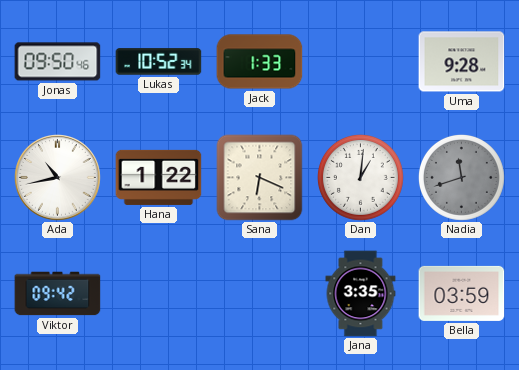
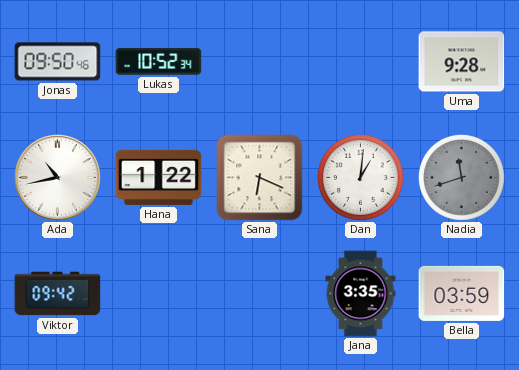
Jack: 1:33 -> none (260, 62)
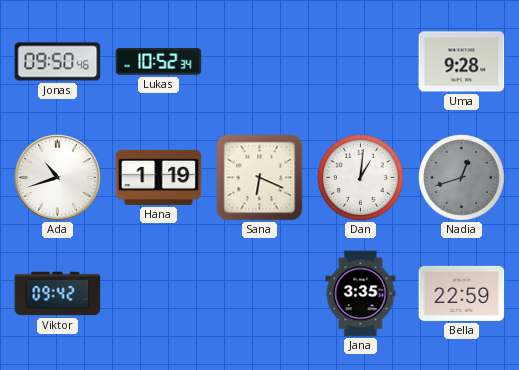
Ada: 10:43 -> 10:42 (58, 178)
Hana: 1:22 -> 1:19 (159, 177)
Nadia: 11:42 -> 12:42 (461, 177)
Bella: 03:59 -> 22:59 (462, 293)
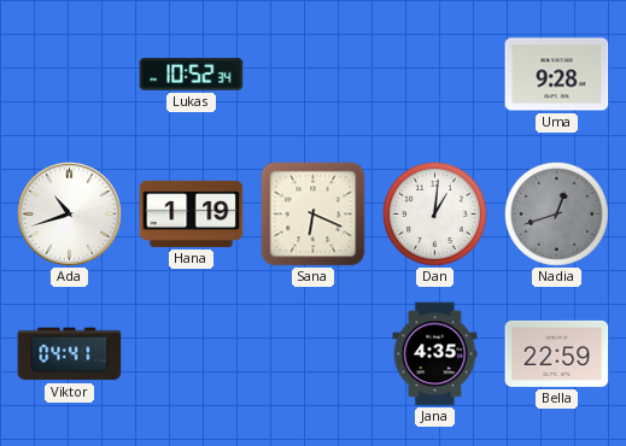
Jonas: 09:50 -> none (58, 62)
Viktor: 09:42 -> 04:41 (70, 354)
Jana: 3:35 -> 4:35 (435, 354)
